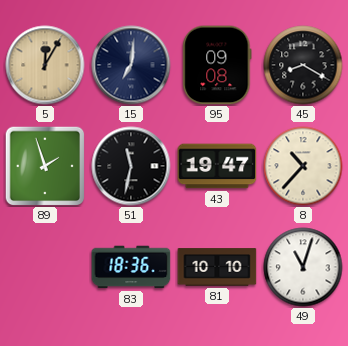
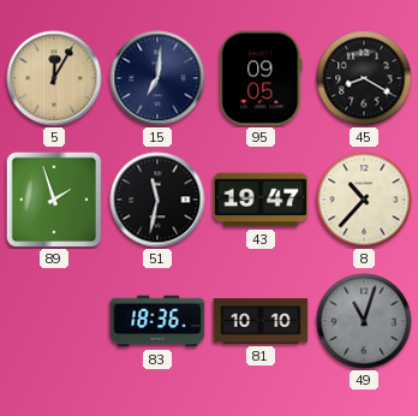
95: 09:08 -> 09:05 (261, 78)
49 dial: white -> grey (364, 321)
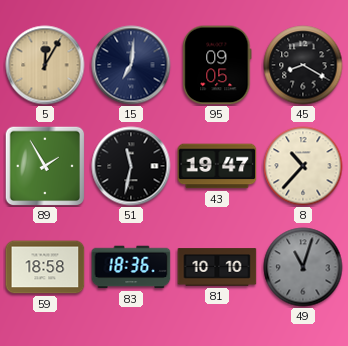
89: 1:57 -> 1:55 (45, 166)
59: none -> 18:58 (45, 267)
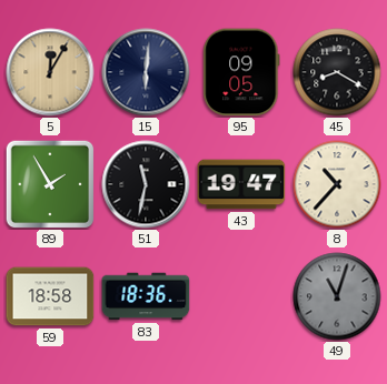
15: 7:01 -> 6:01 (146, 72)
81: 10:10 -> none (217, 267)
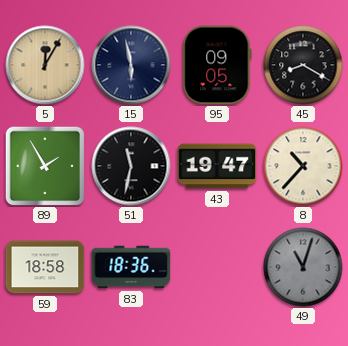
15: 6:01 -> 5:58 (131, 65)
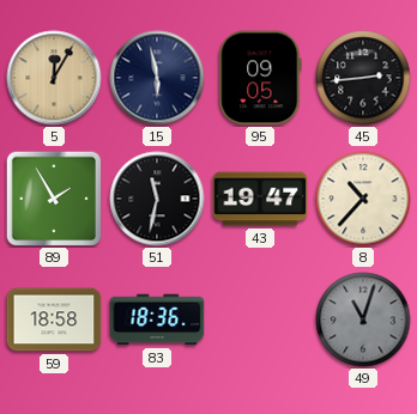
45: 8:20 -> 2:44 (363, 78)
